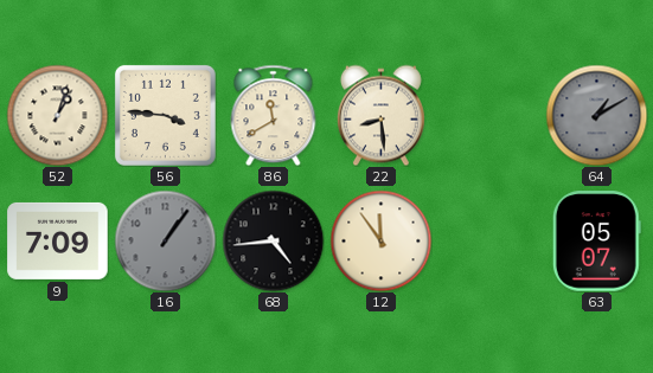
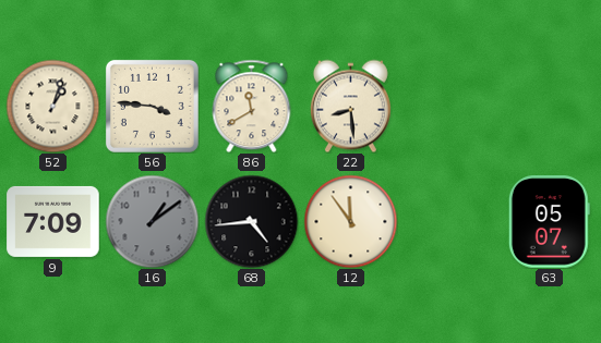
64: 1:10 -> none (596, 115)
16: 1:06 -> 1:09 (152, 221)
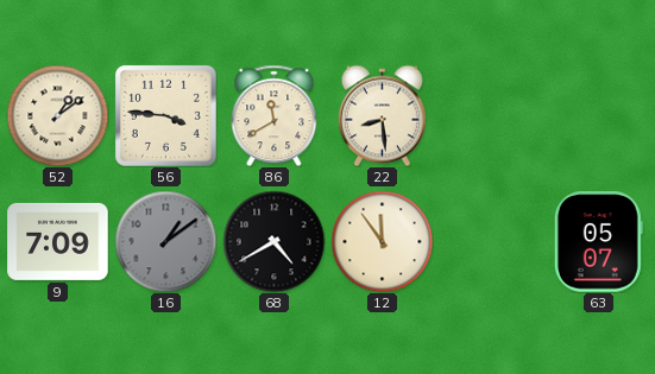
52: 1:03 -> 1:09 (57, 115)
68: 4:44 -> 4:40 (273, 241)
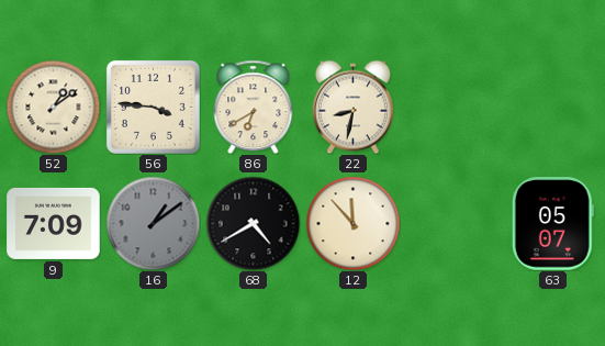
86: 11:40 -> 6:40 (254, 107)
22: 8:29 -> 8:32 (352, 107)
12: 11:54 -> 11:53 (352, 223)
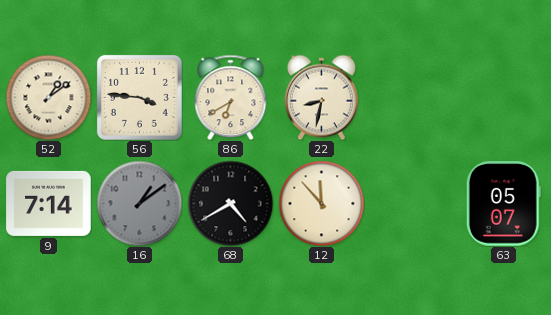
9: 7:09 -> 7:14 (49, 203)
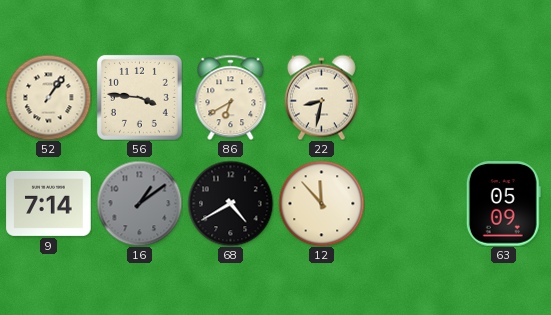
52: 1:09 -> 1:06 (48, 97)
63: 05:07 -> 05:09 (503, 204)
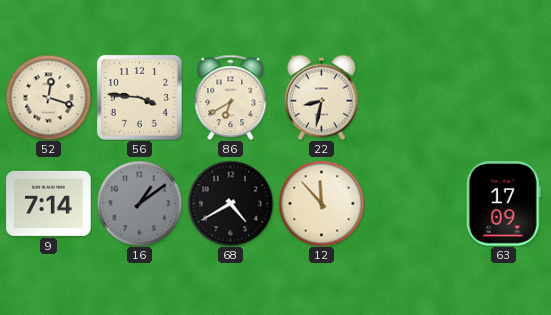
52: 1:06 -> 12:18 (48, 97)
63: 05:09 -> 17:09 (503, 204)
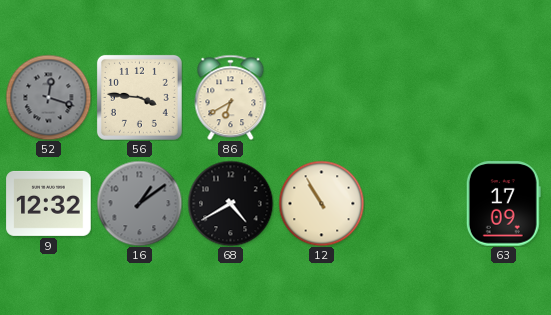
52 dial: cream -> grey (48, 97)
22: 8:32 -> none (321, 97)
9: 7:14 -> 12:32 (49, 203)
12: 11:53 -> 10:55 (321, 203)
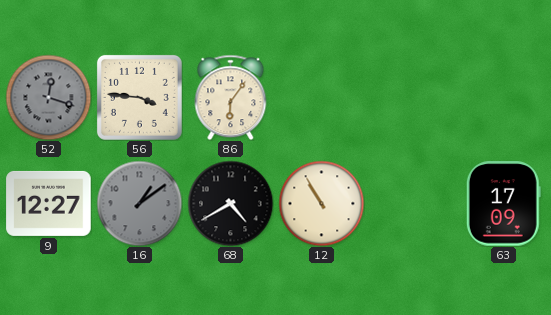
86: 6:40 -> 6:06 (231, 97)
9: 12:32 -> 12:27 (49, 203)
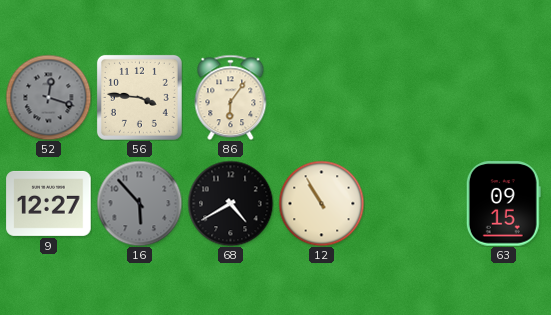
16: 1:09 -> 5:53 (139, 203)
63: 17:09 -> 09:15 (503, 204)
